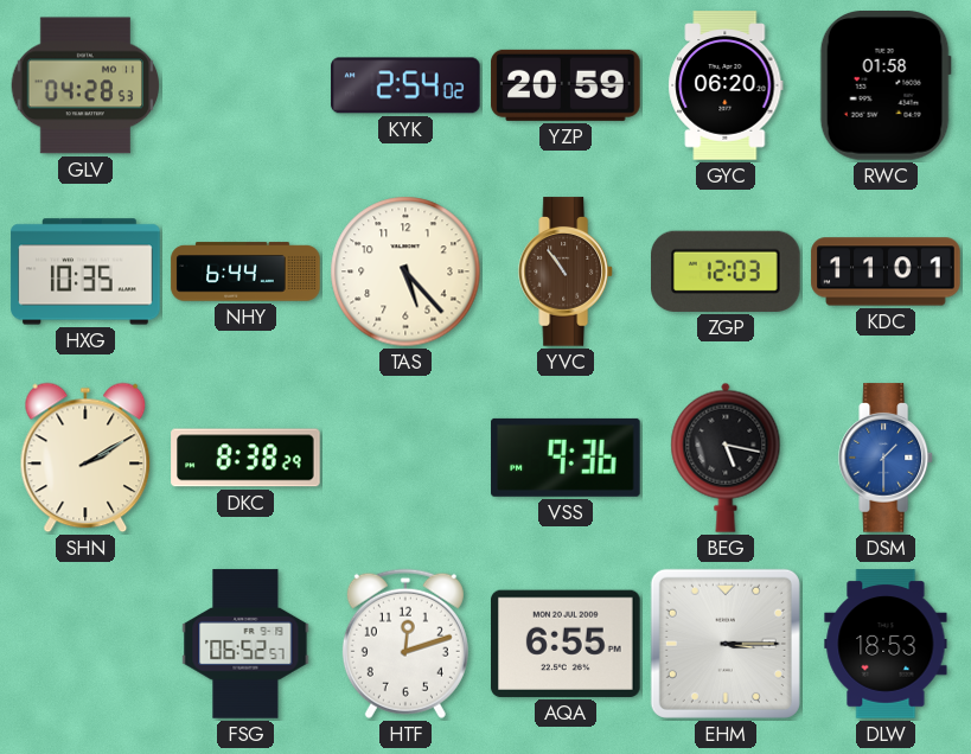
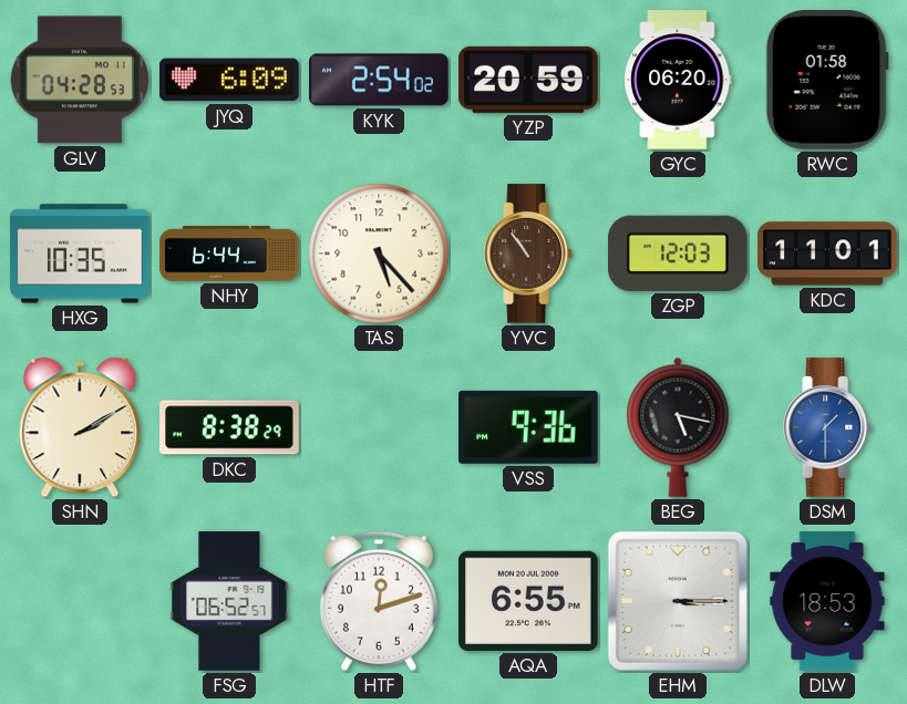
JYQ: none -> 6:09 (229, 80)
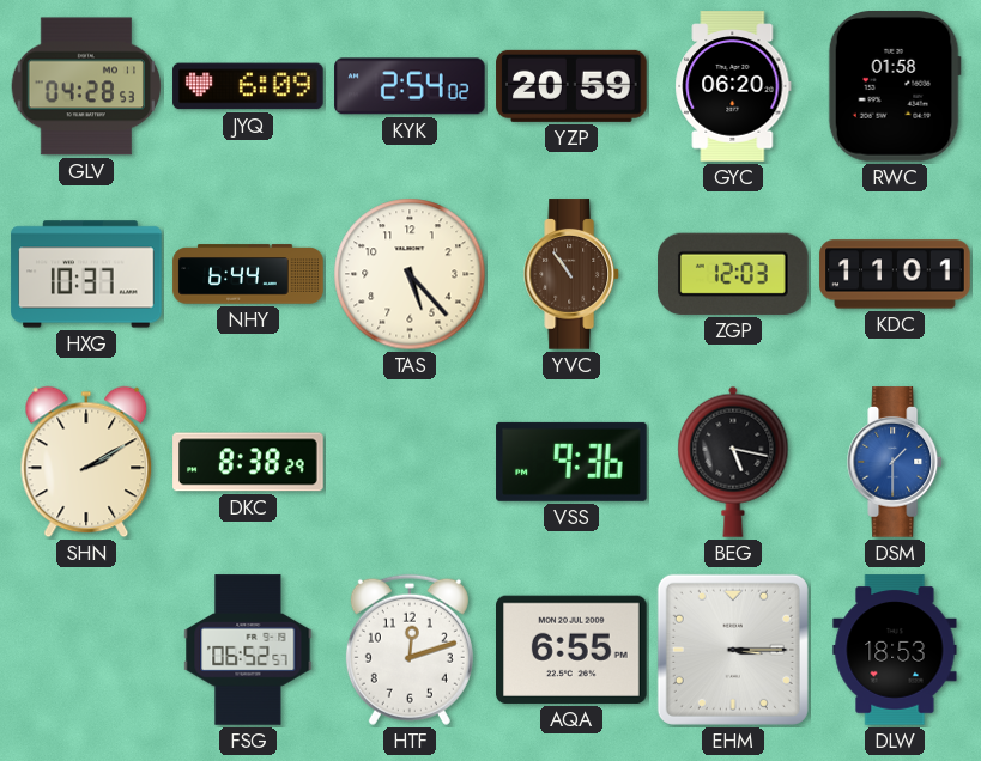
HXG: 10:35 -> 10:37 (86, 274)
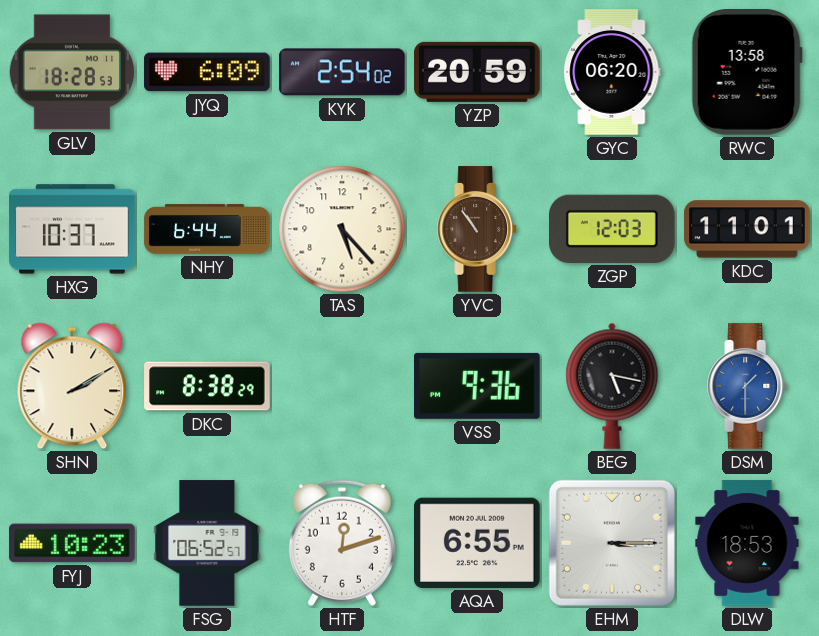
GLV: 04:28 -> 18:28 (72, 72)
RWC: 01:58 -> 13:58 (747, 72)
FYJ: none -> 10:23 (72, 543)
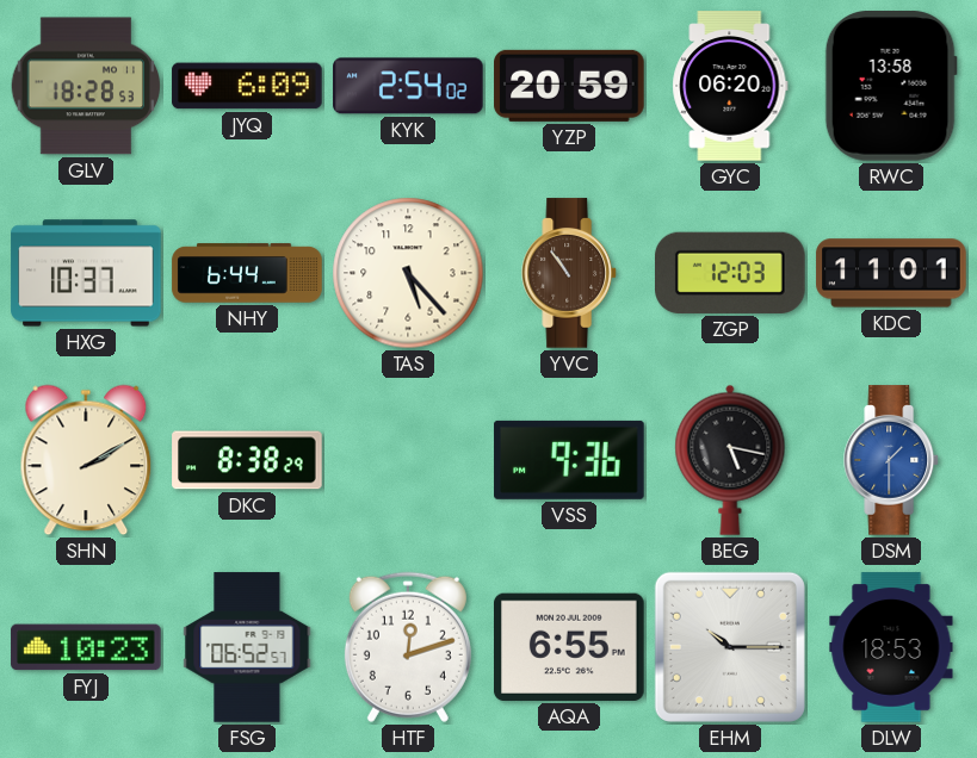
EHM: 3:15 -> 10:15 (730, 647)
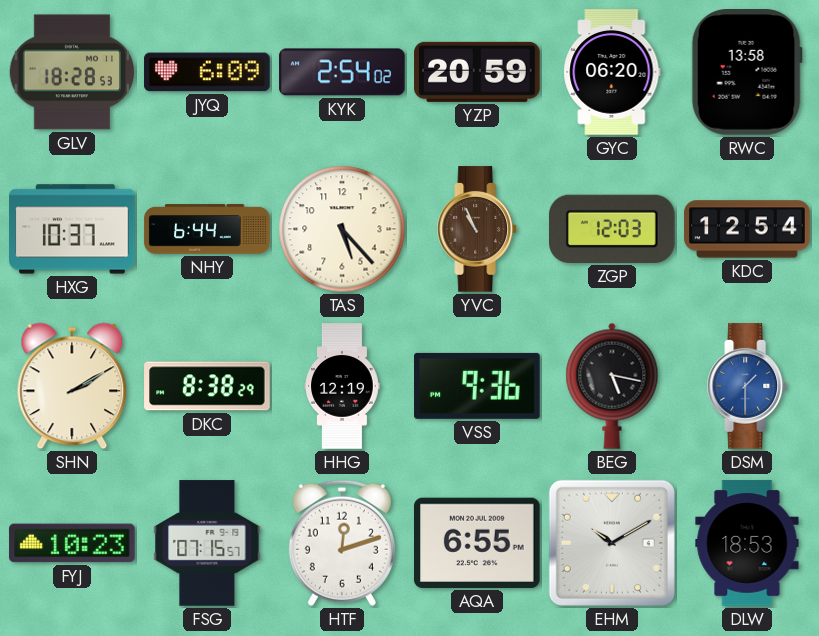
YVC: 10:54 -> 10:56 (478, 229)
KDC: 11:01 -> 12:54 (747, 229)
HHG: none -> 12:19 (342, 386)
FSG: 06:52 -> 07:15 (207, 543)
EHM: 10:15 -> 10:10 (612, 543)
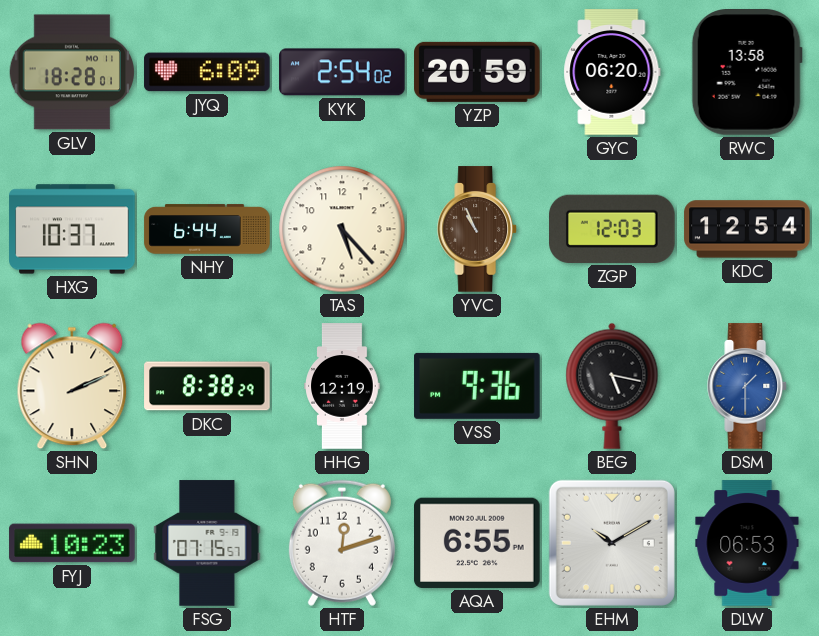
GLV: 18:28:53 -> 18:28:01 (72, 72)
SHN: 2:10 -> 2:11 (72, 386)
DLW: 18:53 -> 06:53 (747, 543)
